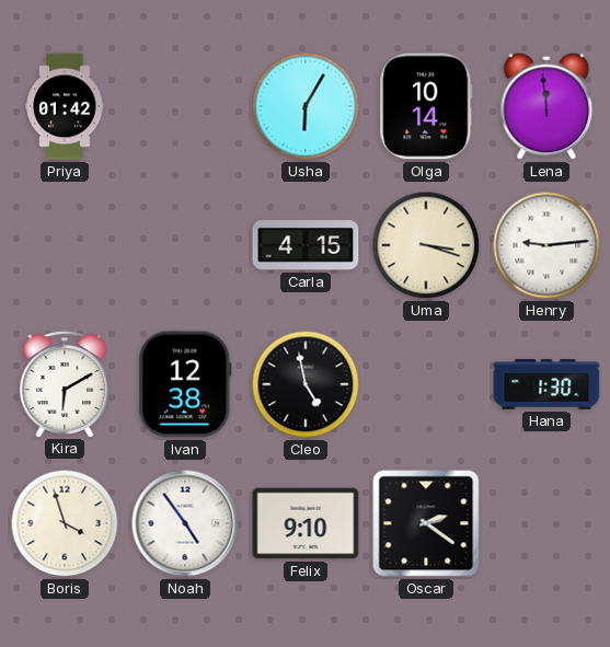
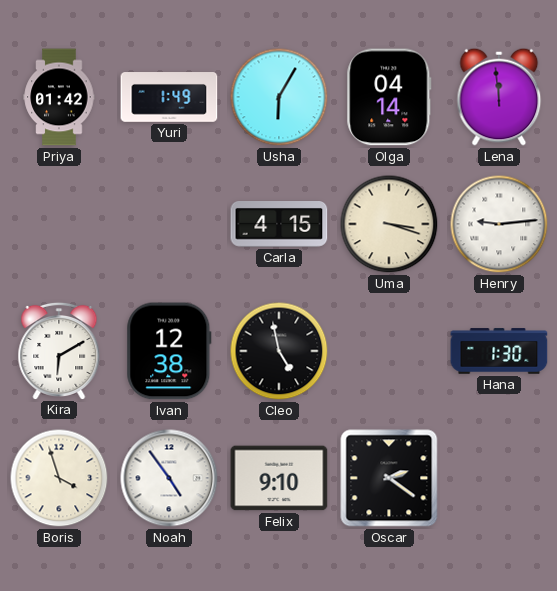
Yuri: none -> 1:49 (169, 97)
Olga: 10:14 -> 04:14 (389, 97)
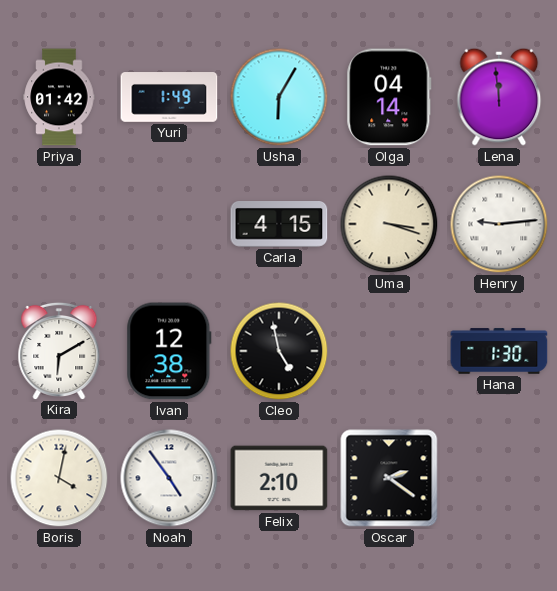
Boris: 3:57 -> 4:02 (59, 478)
Felix: 9:10 -> 2:10 (279, 478)
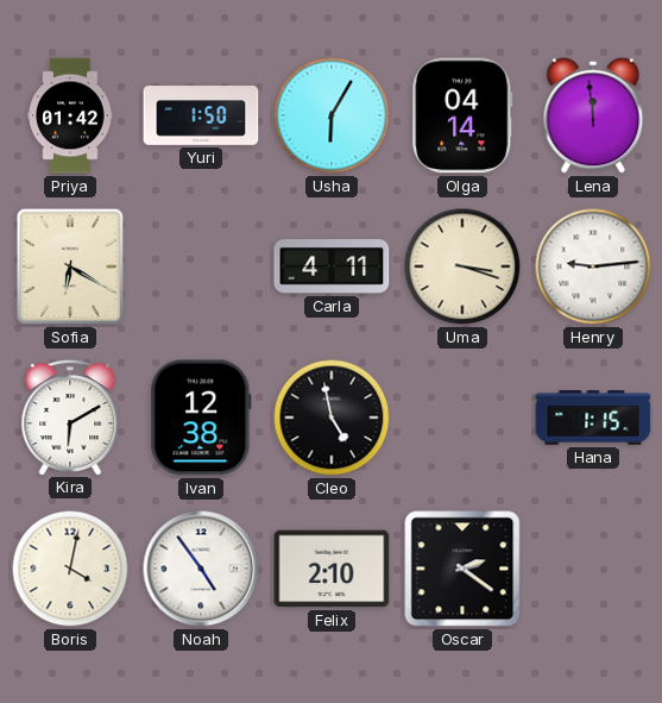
Yuri: 1:49 -> 1:50 (201, 115)
Sofia: none -> 6:20 (70, 266)
Carla: 4:15 -> 4:11 (332, 268)
Hana: 1:30 -> 1:15 (593, 418)
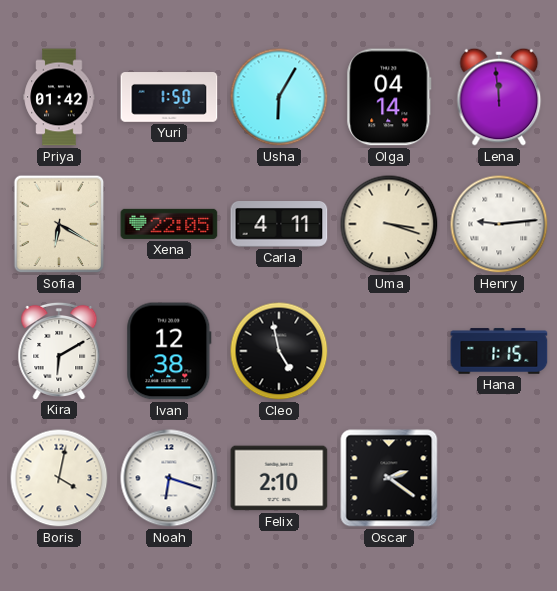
Xena: none -> 22:05 (169, 224)
Noah: 4:54 -> 6:18 (169, 478)
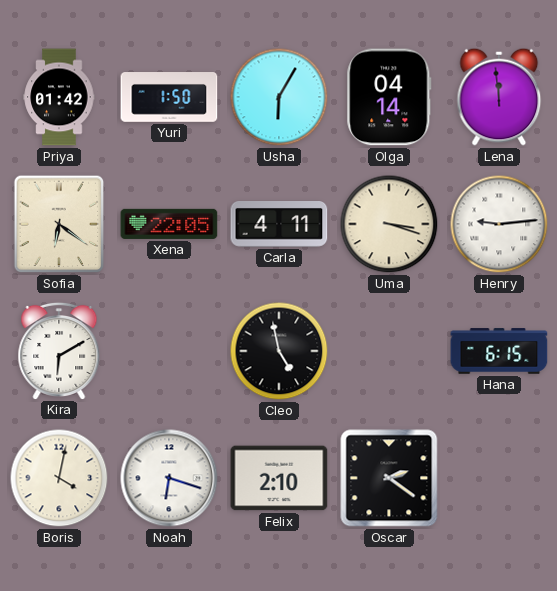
Sofia: 6:20 -> 6:21 (59, 224)
Ivan: 12:38 -> none (169, 351)
Hana: 1:15 -> 6:15 (499, 351)
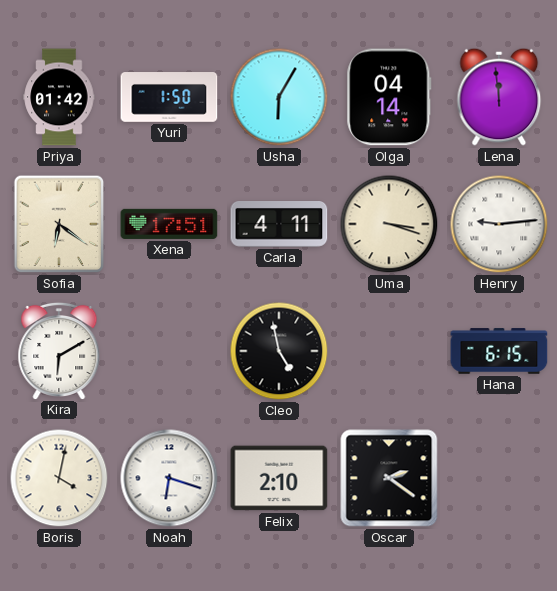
Xena: 22:05 -> 17:51 (169, 224)
